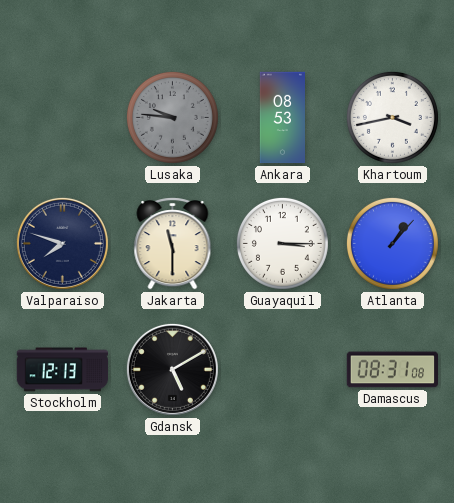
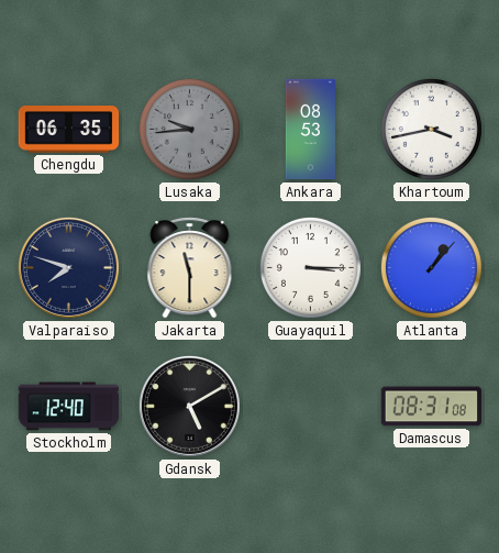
Chengdu: none -> 06:35 (69, 130)
Lusaka: 9:46 -> 9:44 (189, 129)
Stockholm: 12:13 -> 12:40 (69, 407)
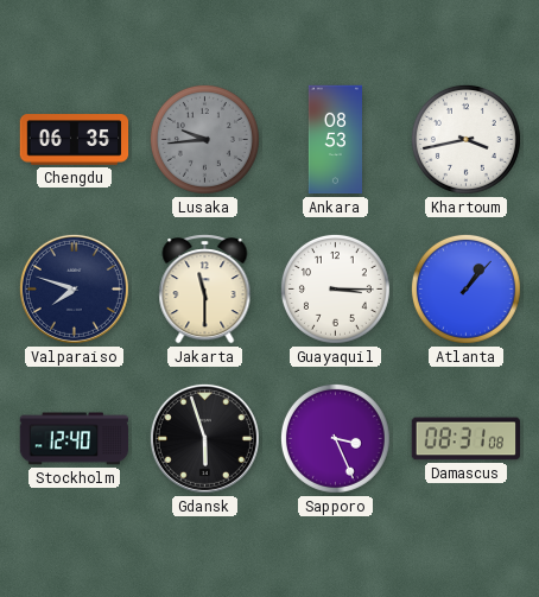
Gdansk: 5:10 -> 5:57 (204, 438)
Sapporo: none -> 3:26 (335, 438)
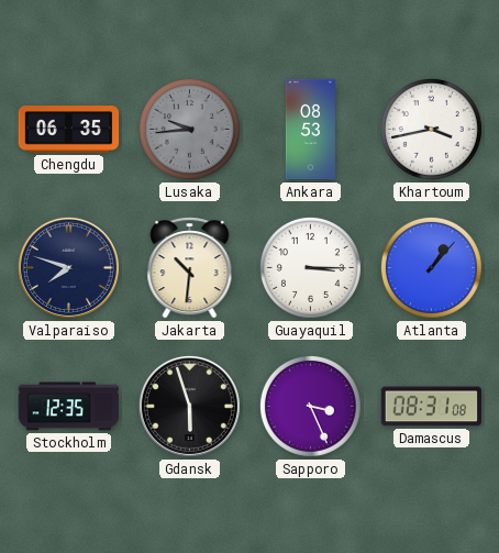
Jakarta: 11:30 -> 10:31 (190, 268)
Stockholm: 12:40 -> 12:35 (69, 407)
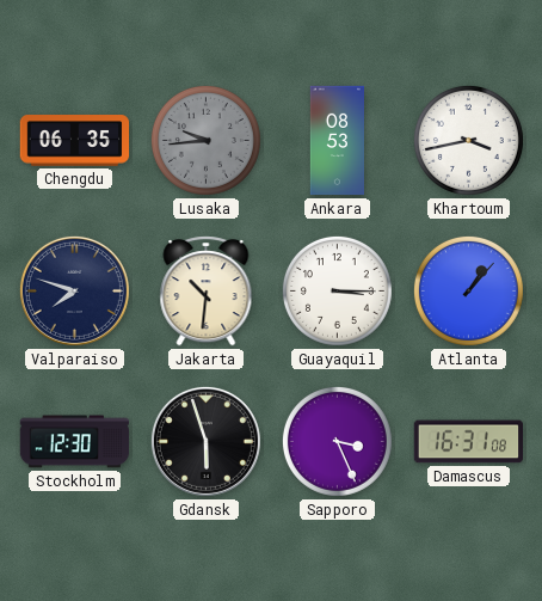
Stockholm: 12:35 -> 12:30 (75, 442)
Damascus: 08:31 -> 16:31 (468, 442)
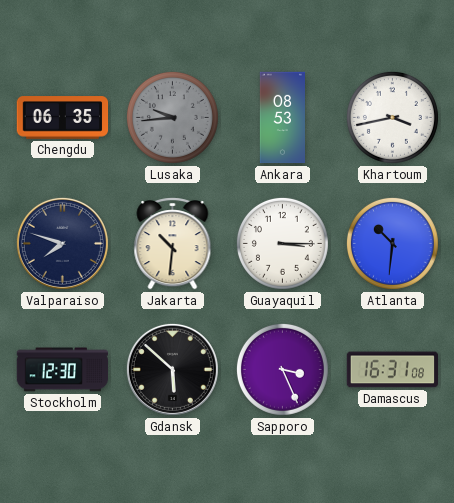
Atlanta: 1:07 -> 10:31 (392, 243)
Gdansk: 5:57 -> 5:52 (172, 369)
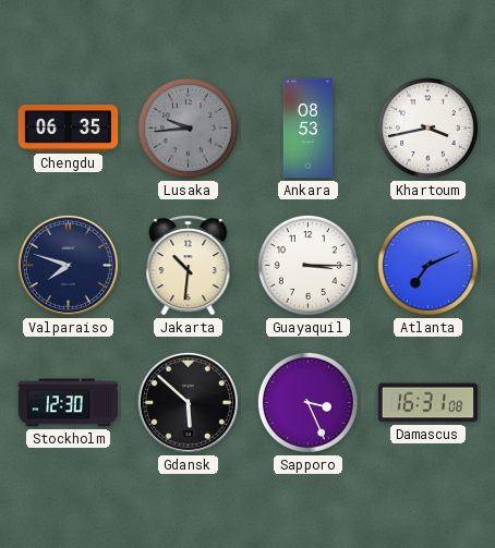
Atlanta: 10:31 -> 7:11 (427, 265)
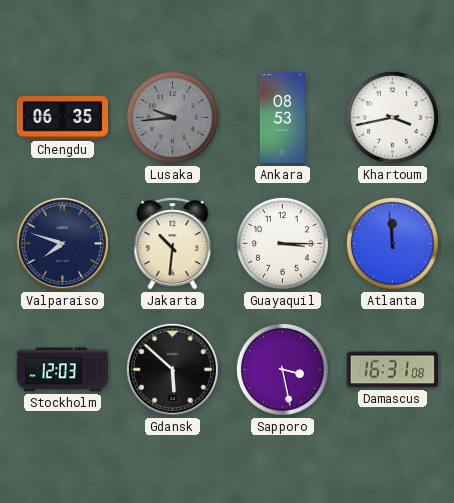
Atlanta: 7:11 -> 11:59 (392, 243)
Stockholm: 12:30 -> 12:03 (63, 370)
Sapporo: 3:26 -> 3:28 (282, 369)
